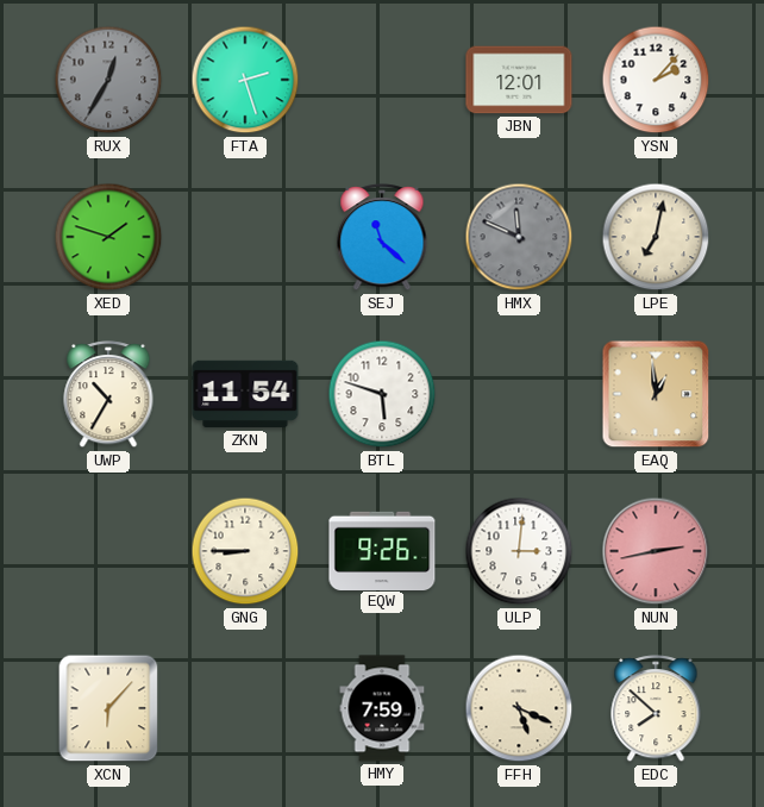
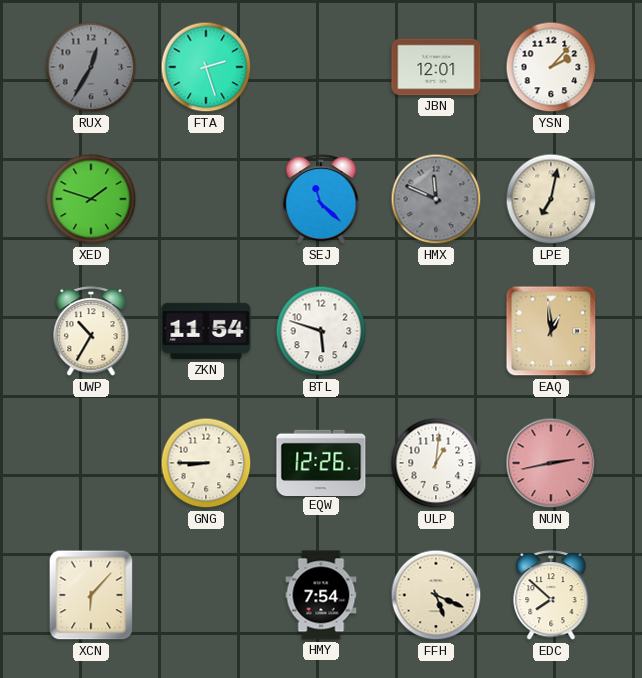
EQW: 9:26 -> 12:26 (321, 462)
ULP: 3:01 -> 1:01 (436, 463)
HMY: 7:59 -> 7:54 (321, 595)
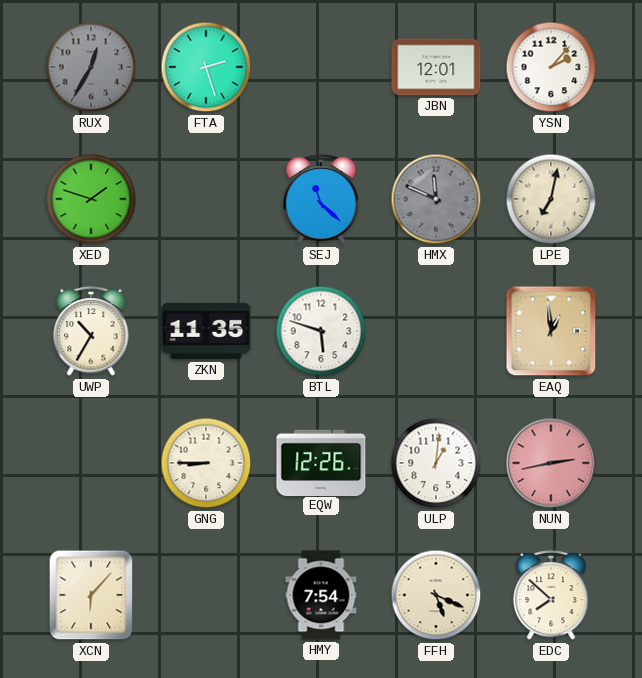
ZKN: 11:54 -> 11:35 (206, 331)
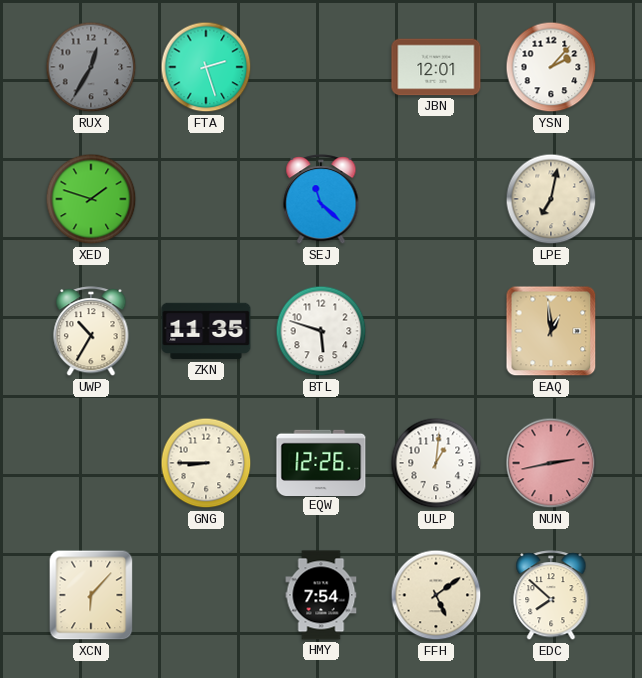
HMX: 11:49 -> none (436, 199)
FFH: 5:19 -> 5:09 (436, 595)
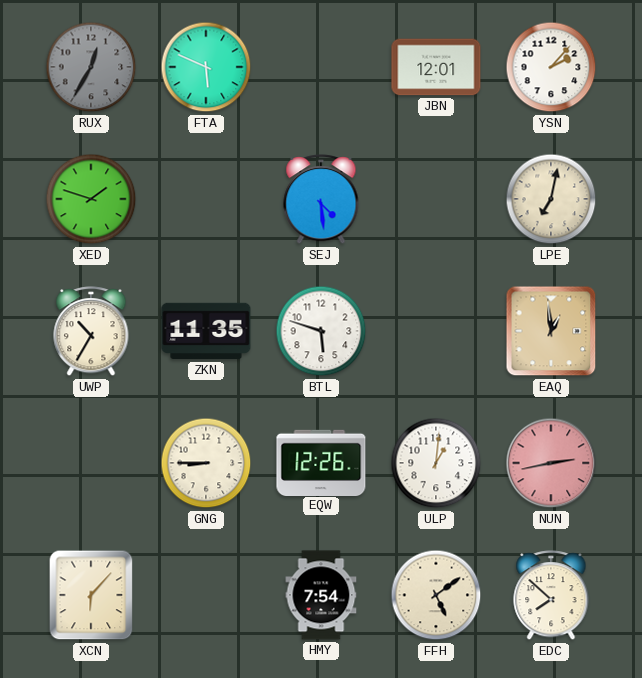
FTA: 2:27 -> 5:49 (206, 67)
SEJ: 11:22 -> 4:29 (321, 200)
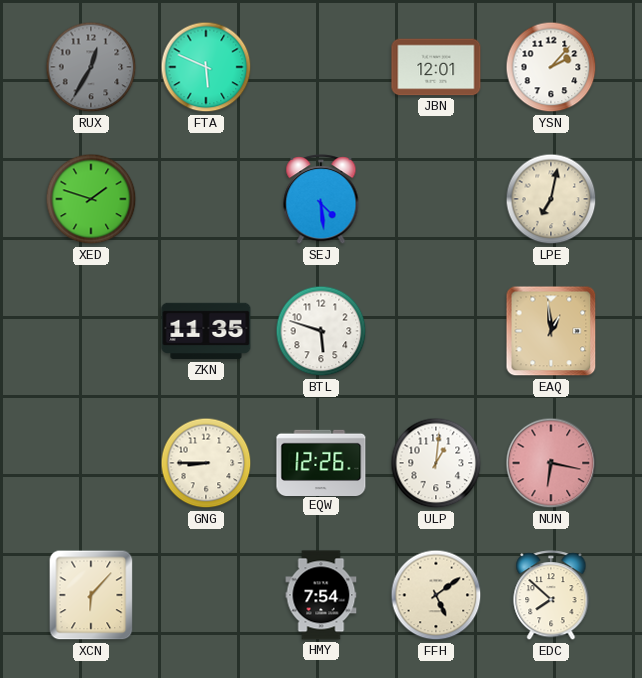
UWP: 10:35 -> none (91, 332)
NUN: 2:43 -> 6:17 (551, 463)
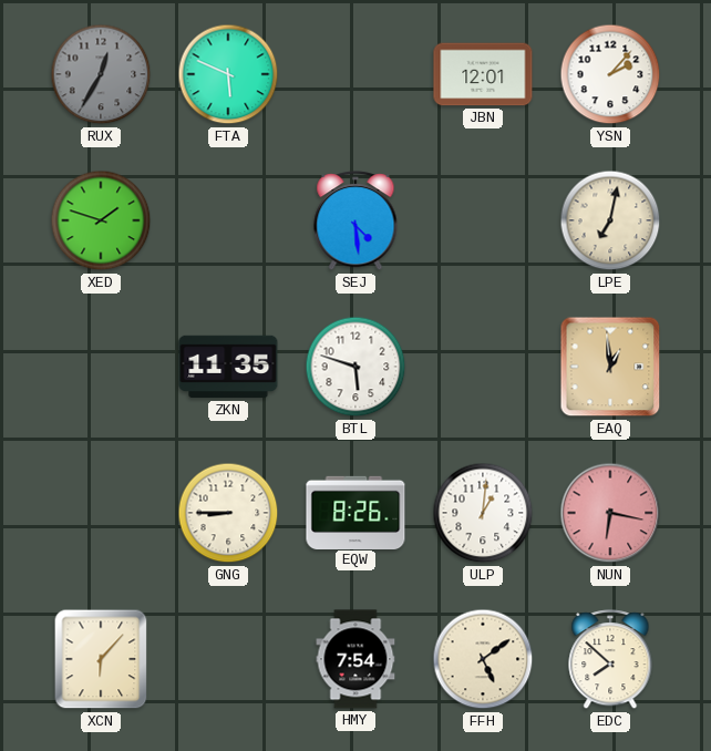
EQW: 12:26 -> 8:26 (355, 512)
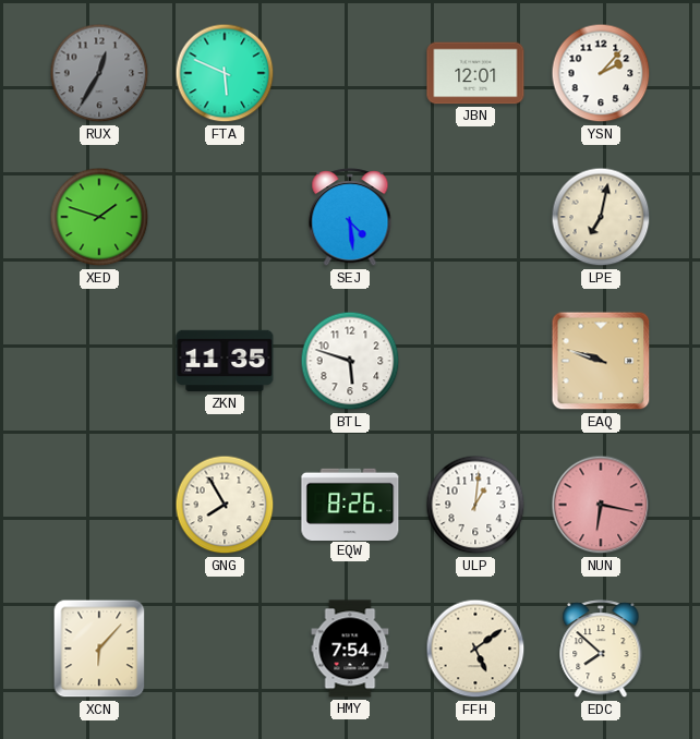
EAQ: 12:59 -> 9:48 (601, 361)
GNG: 8:45 -> 7:55 (225, 505)
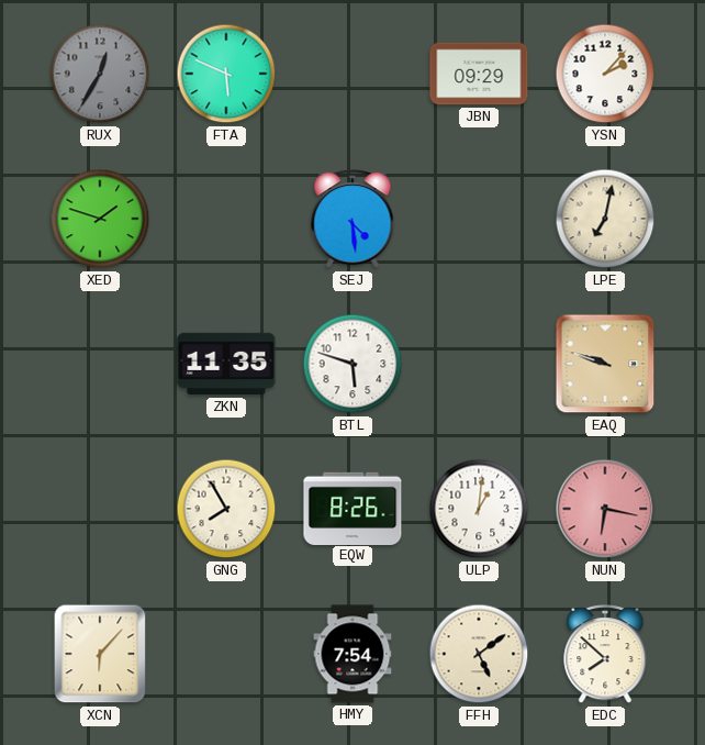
JBN: 12:01 -> 09:29 (479, 74)
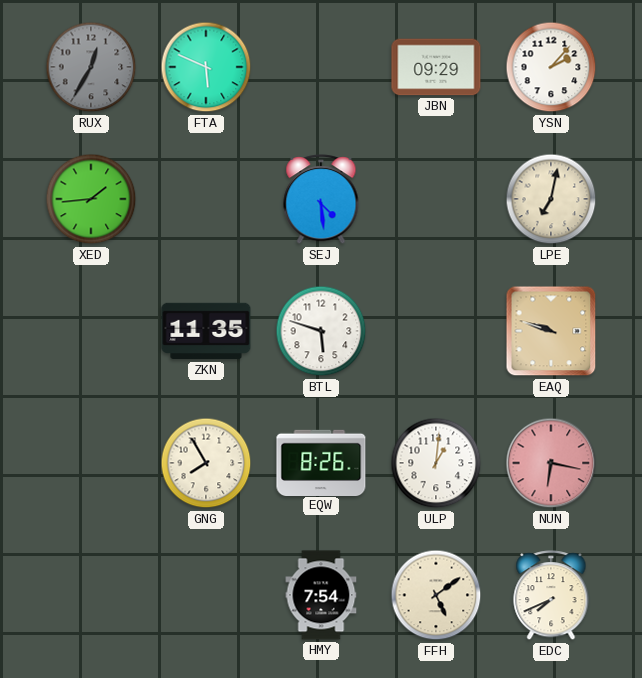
XED: 1:48 -> 1:44 (91, 199)
XCN: 6:07 -> none (100, 654)
EDC: 7:52 -> 7:41 (551, 596)
